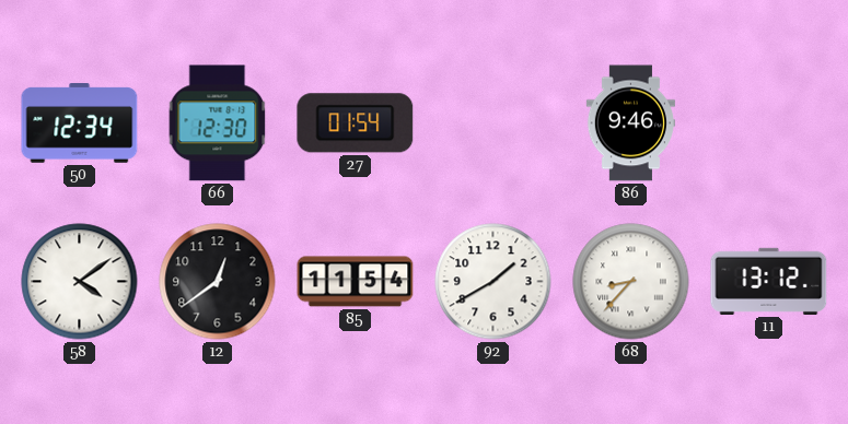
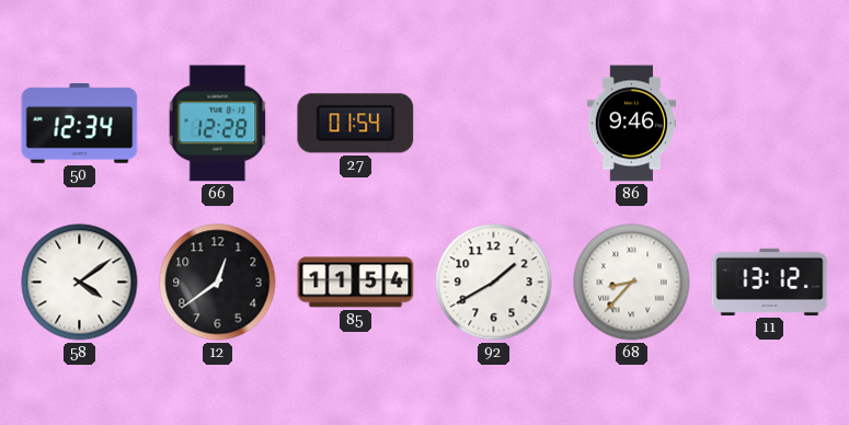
66: 12:30 -> 12:28 (218, 124)
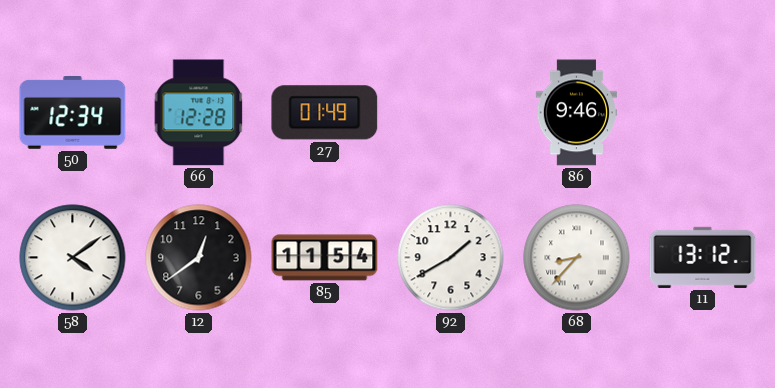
27: 01:54 -> 01:49 (325, 113)
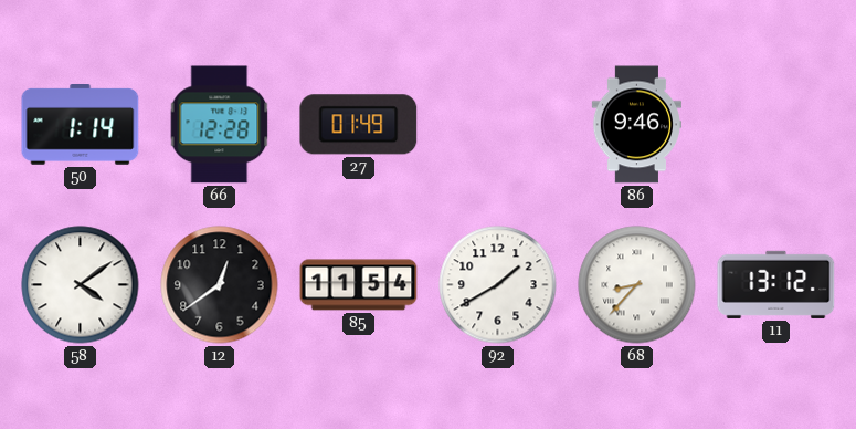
50: 12:34 -> 1:14 (81, 125)
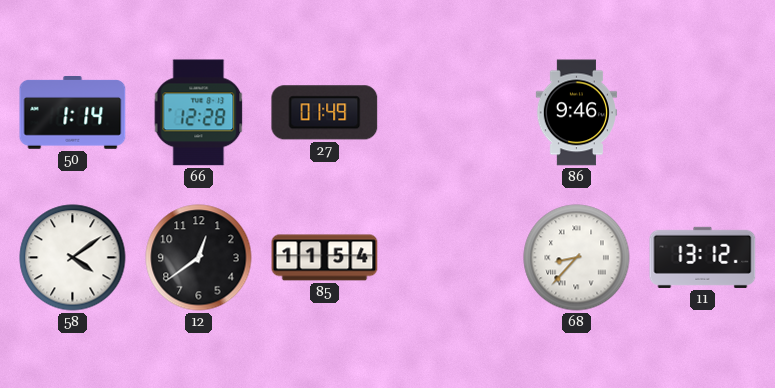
92: 1:40 -> none (498, 285)
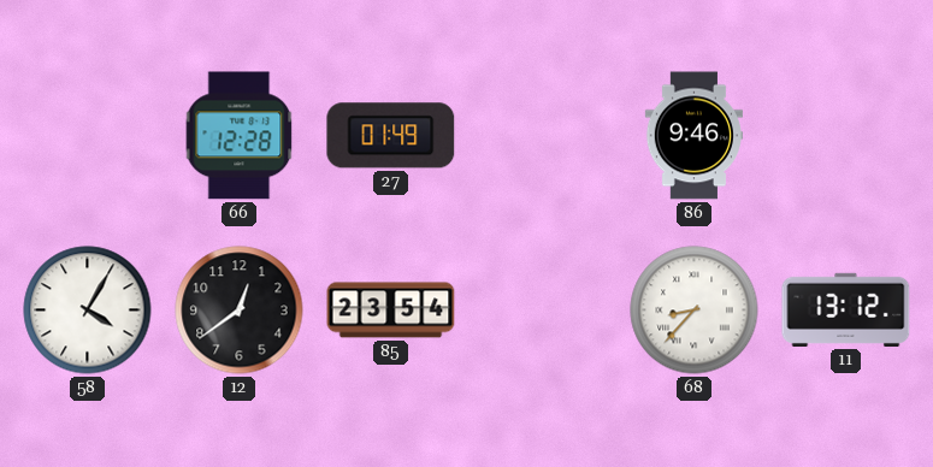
50: 1:14 -> none (73, 113)
58: 4:09 -> 4:05 (88, 311)
85: 11:54 -> 23:54 (391, 311)
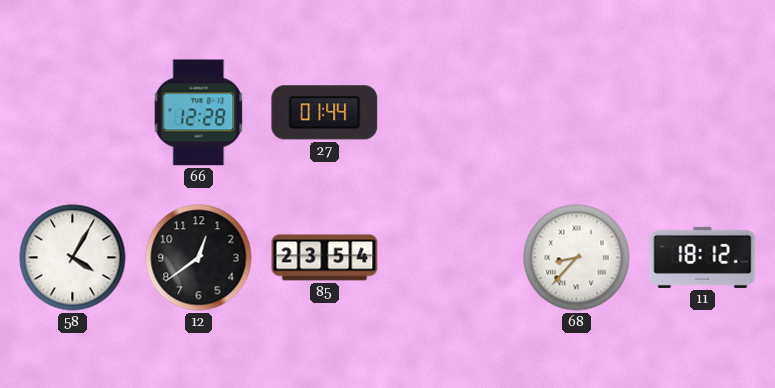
27: 01:49 -> 01:44 (325, 113)
86: 9:46 -> none (693, 136)
11: 13:12 -> 18:12 (703, 257)
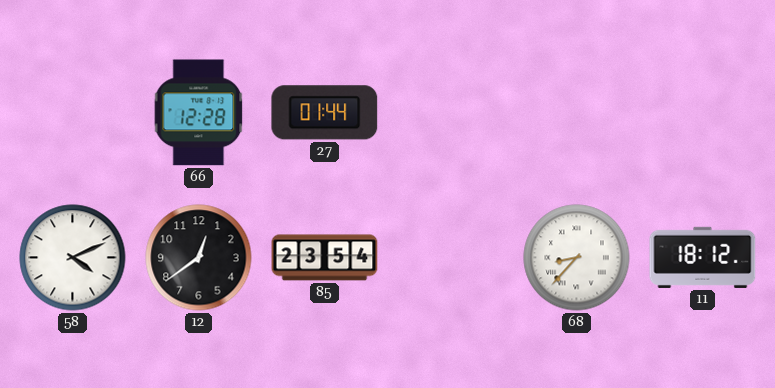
58: 4:05 -> 4:11 (73, 258)
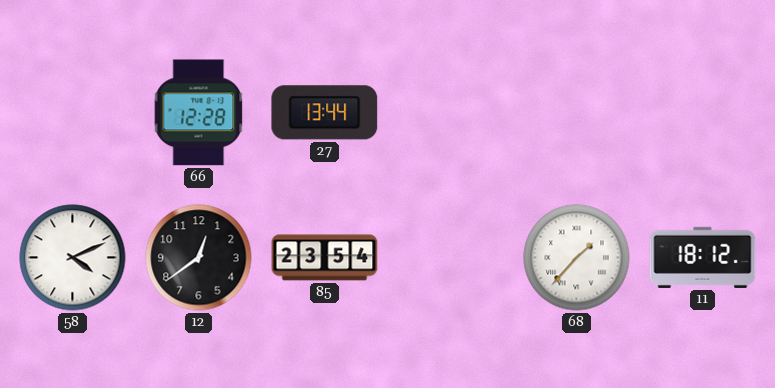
27: 01:44 -> 13:44 (325, 113)
68: 8:37 -> 1:37 (577, 258)
